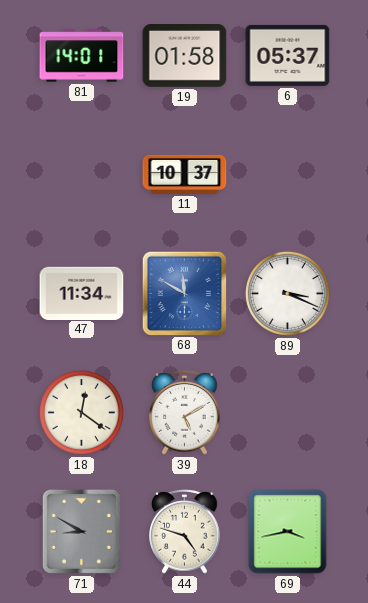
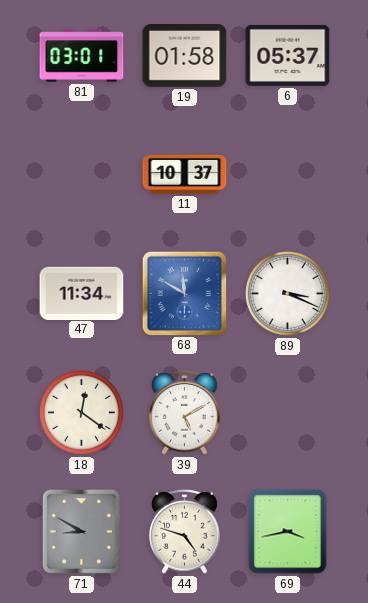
81: 14:01 -> 03:01 (82, 56)
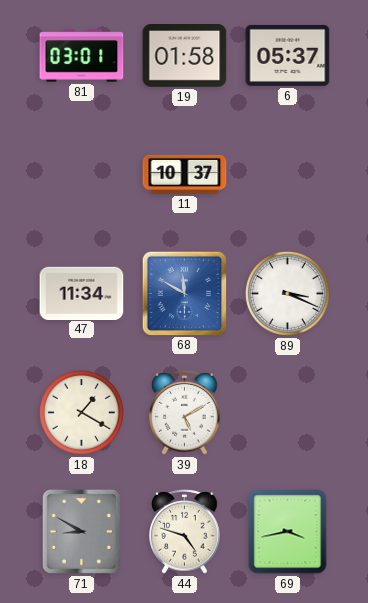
18: 12:21 -> 1:20 (81, 412)
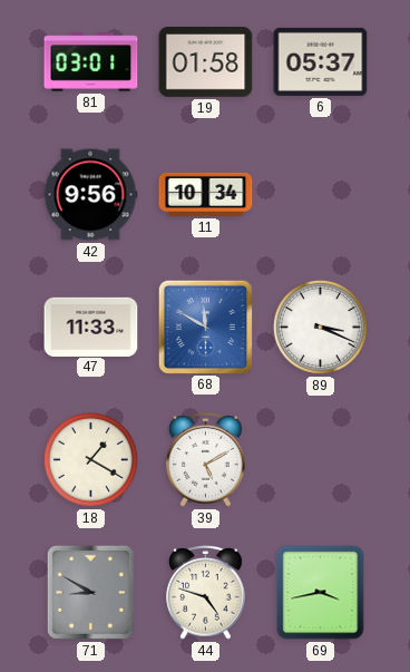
42: none -> 9:56 (90, 195)
11: 10:37 -> 10:34 (206, 194)
47: 11:34 -> 11:33 (91, 327)
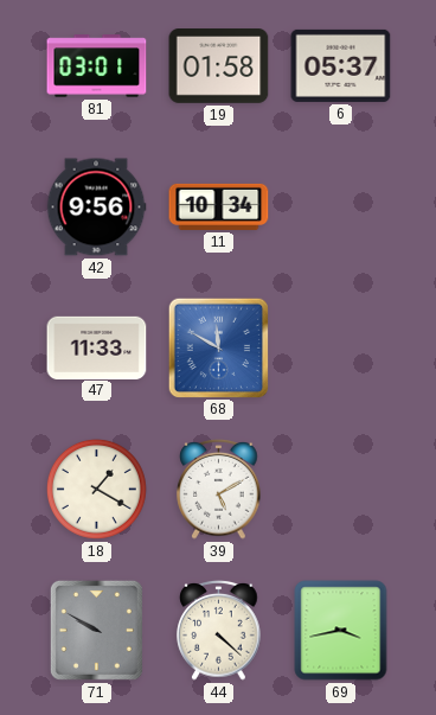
89: 3:19 -> none (320, 327)
71: 8:50 -> 9:50 (96, 630)
44: 4:48 -> 4:22 (219, 631)
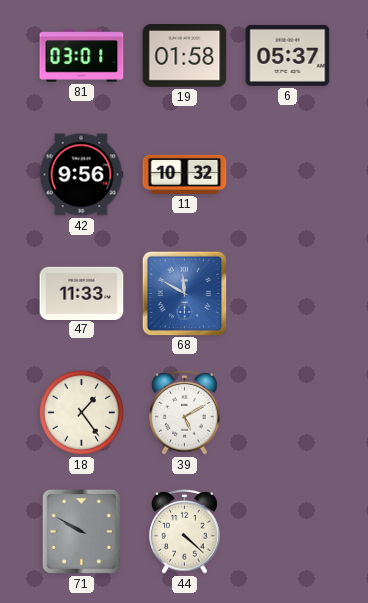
11: 10:34 -> 10:32 (185, 174)
18: 1:20 -> 1:24 (81, 412)
69: 3:43 -> none (341, 631)
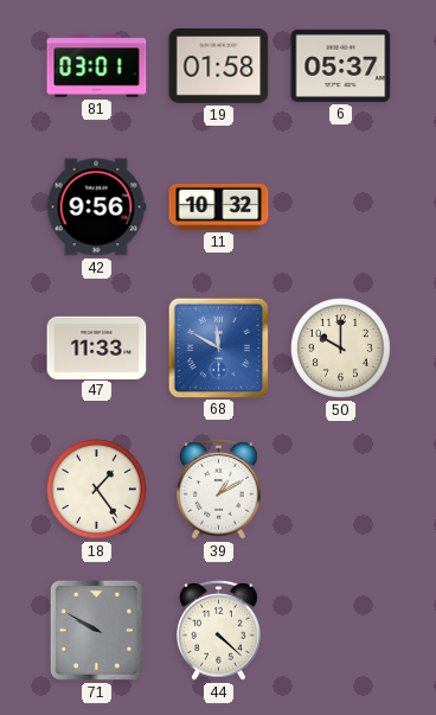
50: none -> 10:00 (340, 347)
39: 5:10 -> 1:10 (219, 490)
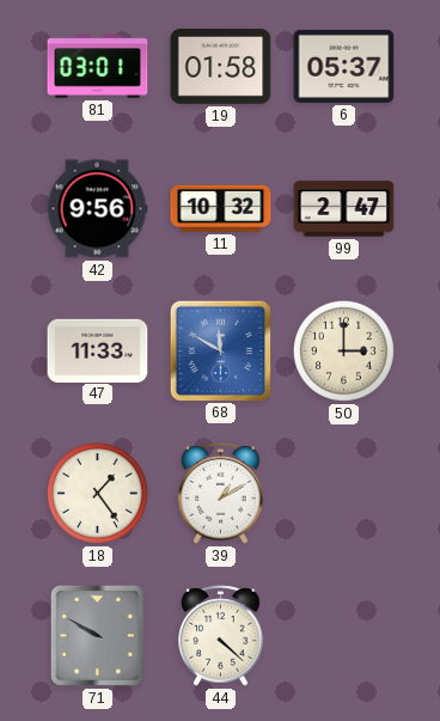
99: none -> 2:47 (344, 209)
50: 10:00 -> 3:00 (343, 350)
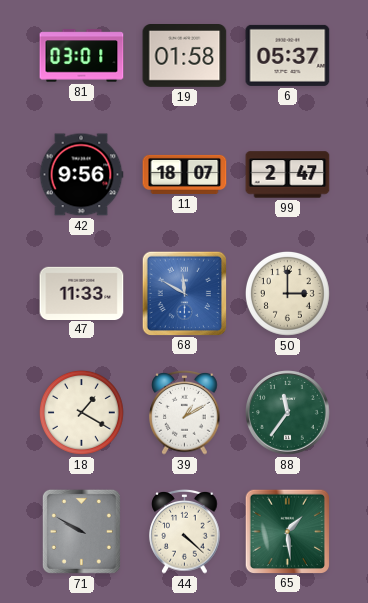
11: 10:32 -> 18:07 (185, 174)
18: 1:24 -> 1:20 (81, 412)
88: none -> 11:36 (288, 413)
65: none -> 1:29 (287, 531)
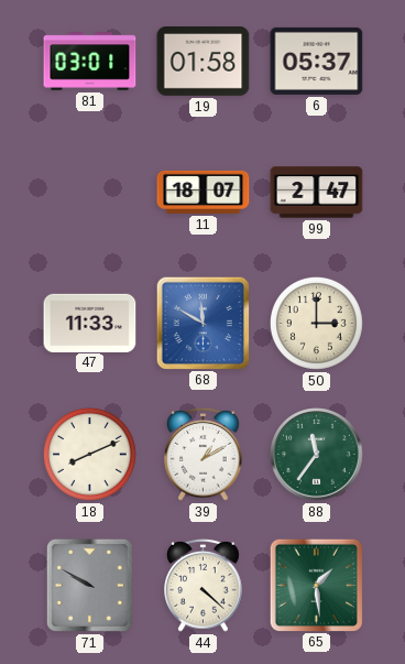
42: 9:56 -> none (81, 175)
18: 1:20 -> 8:11 (89, 454)
